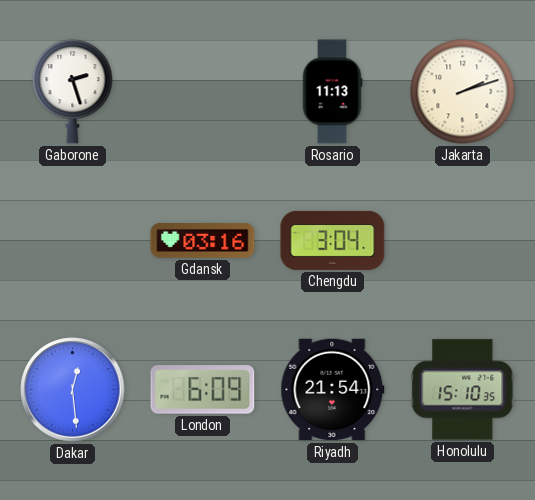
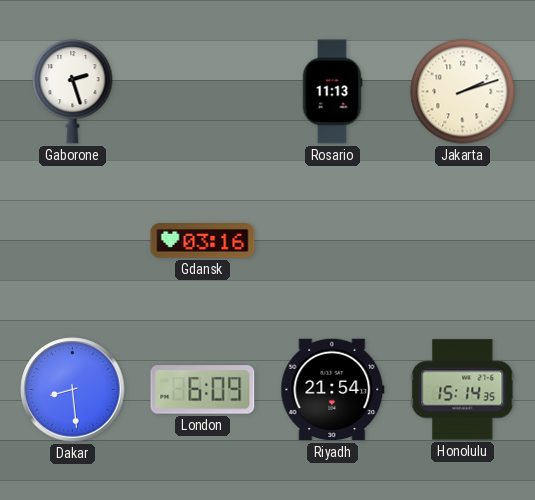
Chengdu: 3:04 -> none (333, 240)
Dakar: 12:29 -> 8:29 (73, 390)
Honolulu: 15:10 -> 15:14 (463, 390)
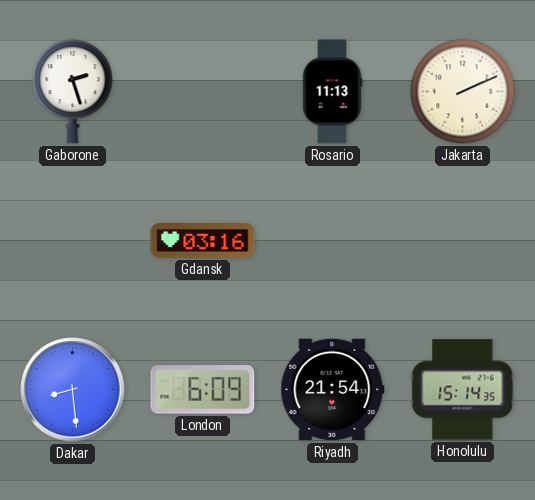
Jakarta: 2:12 -> 2:11 (463, 92)
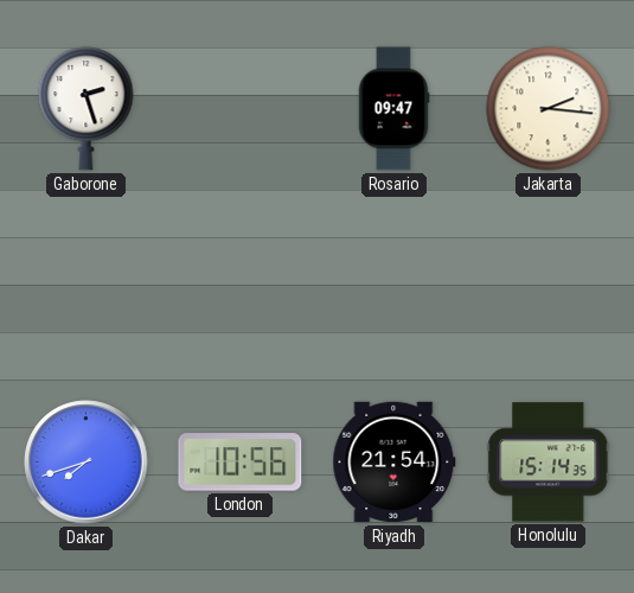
Rosario: 11:13 -> 09:47 (393, 109)
Jakarta: 2:11 -> 2:16 (549, 109)
Gdansk: 03:16 -> none (203, 241)
Dakar: 8:29 -> 7:42 (87, 463)
London: 6:09 -> 10:56 (241, 463)
